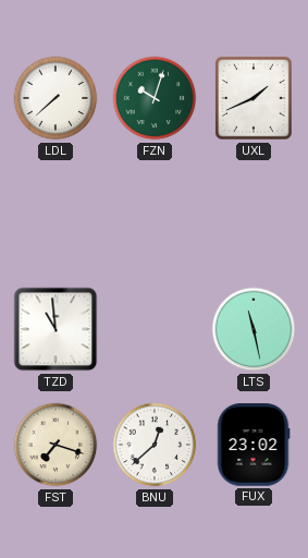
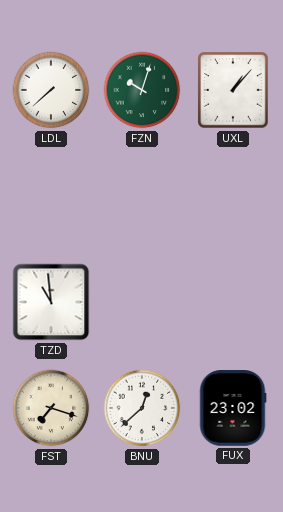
UXL: 1:41 -> 1:07 (233, 90)
LTS: 11:28 -> none (254, 329)
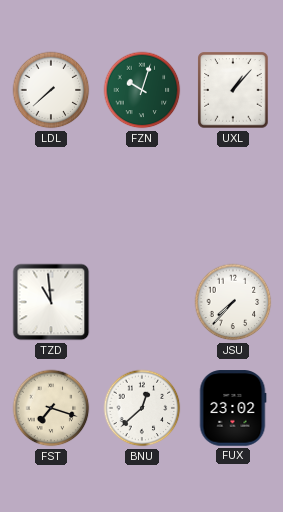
JSU: none -> 7:37 (233, 302)
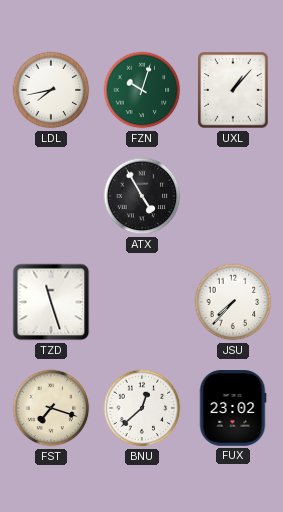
LDL: 7:38 -> 7:43 (51, 90)
ATX: none -> 4:55 (142, 196)
TZD: 10:59 -> 11:27 (51, 302)
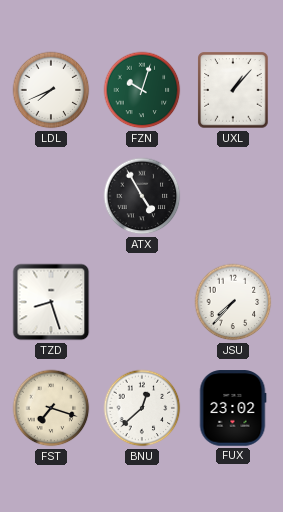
LDL: 7:43 -> 7:41 (51, 90)
TZD: 11:27 -> 8:27 (51, 302)
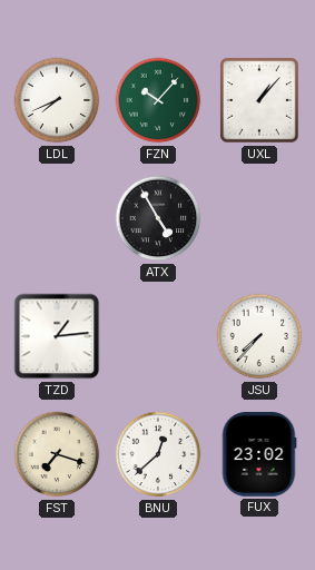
FZN: 10:03 -> 10:07 (158, 100)
TZD: 8:27 -> 1:14 (57, 336)
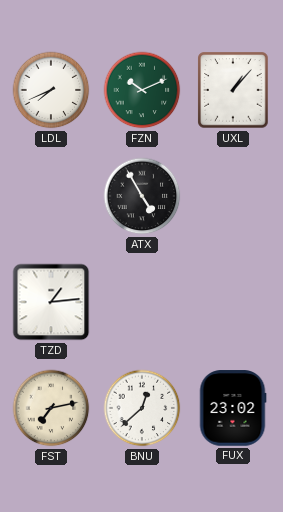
FZN: 10:07 -> 10:11 (142, 90)
JSU: 7:37 -> none (259, 336)
FST: 7:18 -> 7:13 (51, 408)
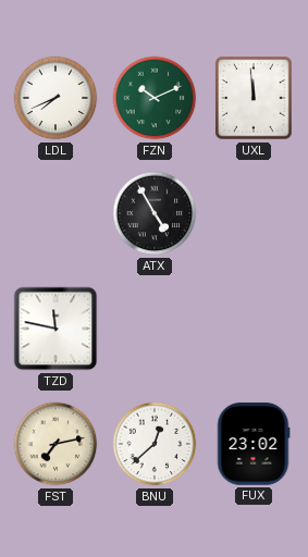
UXL: 1:07 -> 11:59 (254, 98)
TZD: 1:14 -> 11:47 (56, 329)
